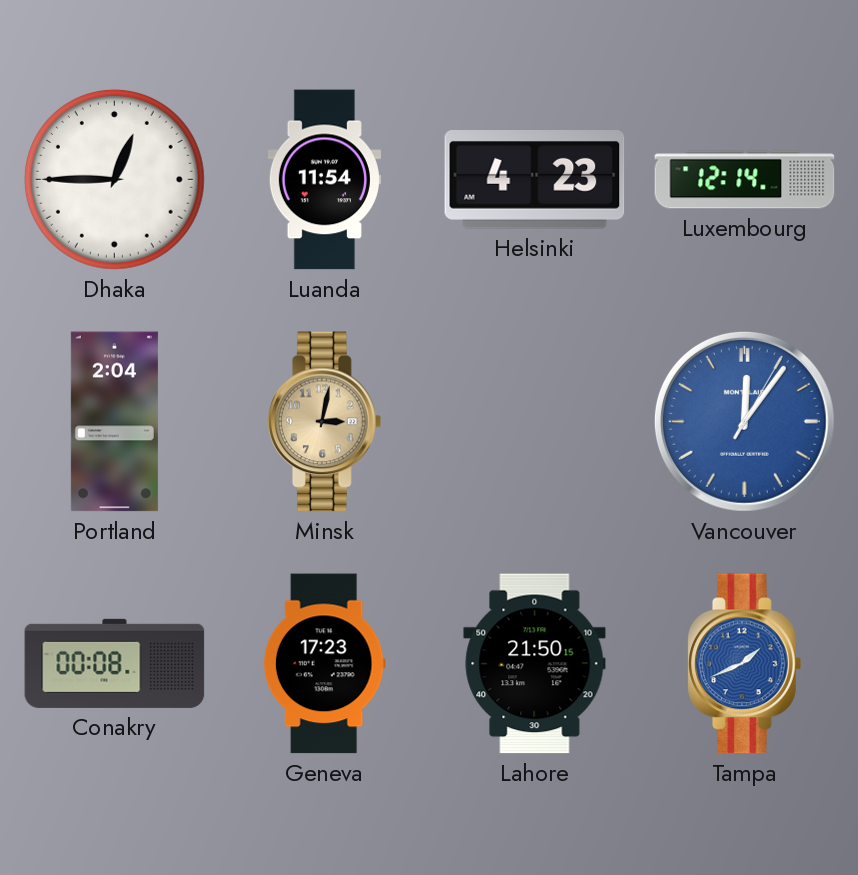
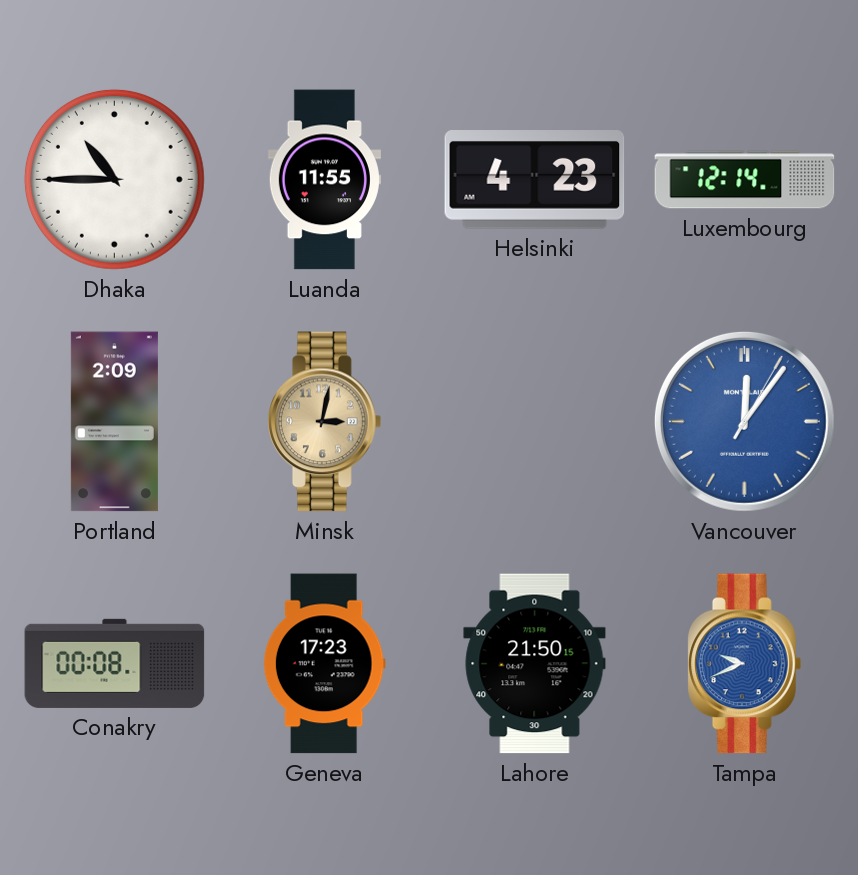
Dhaka: 12:45 -> 10:45 (114, 179)
Luanda: 11:54 -> 11:55 (324, 180)
Portland: 2:04 -> 2:09 (114, 422)
Tampa: 1:41 -> 9:41 (745, 664)
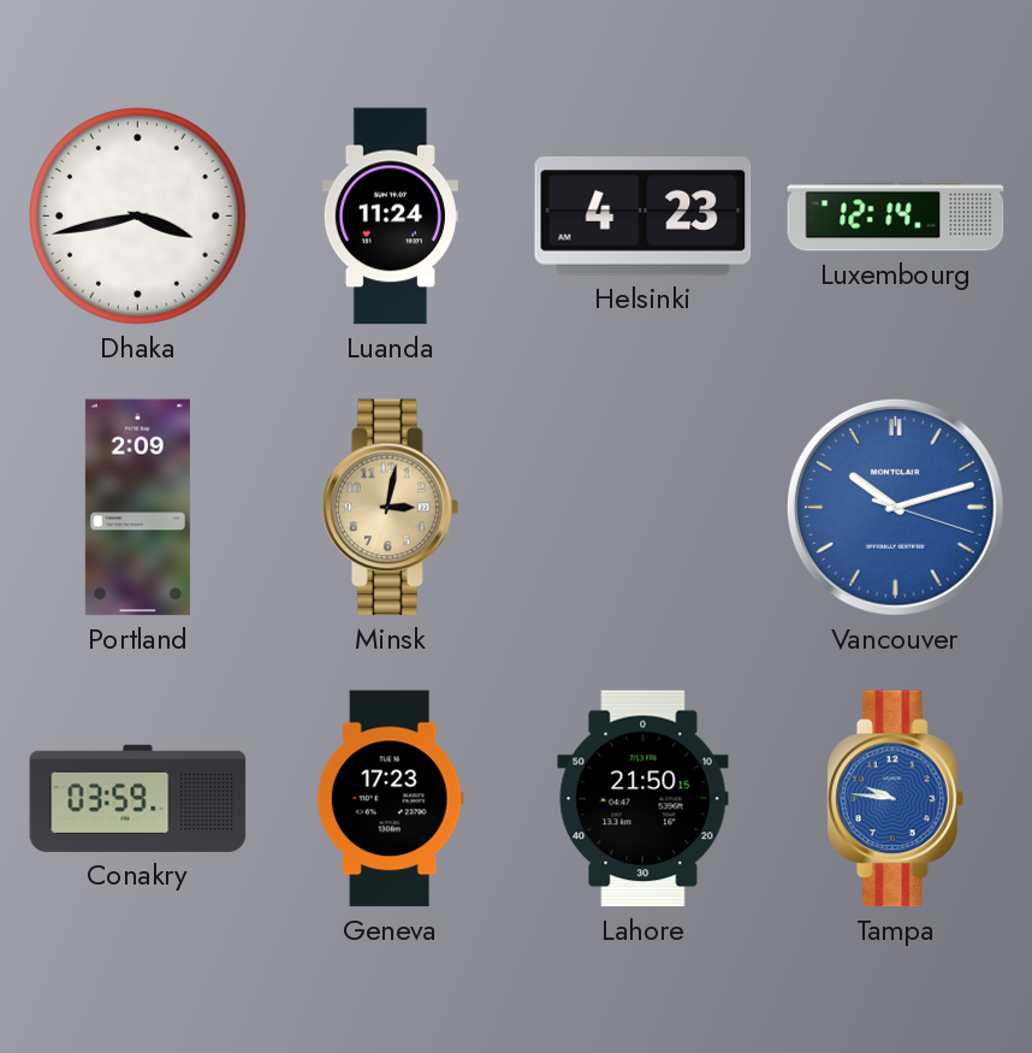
Dhaka: 10:45 -> 3:43 (137, 215)
Luanda: 11:55 -> 11:24 (390, 217)
Vancouver: 12:06 -> 10:12 (895, 507)
Conakry: 00:08 -> 03:59 (138, 798)
Tampa: 9:41 -> 9:46 (896, 799)
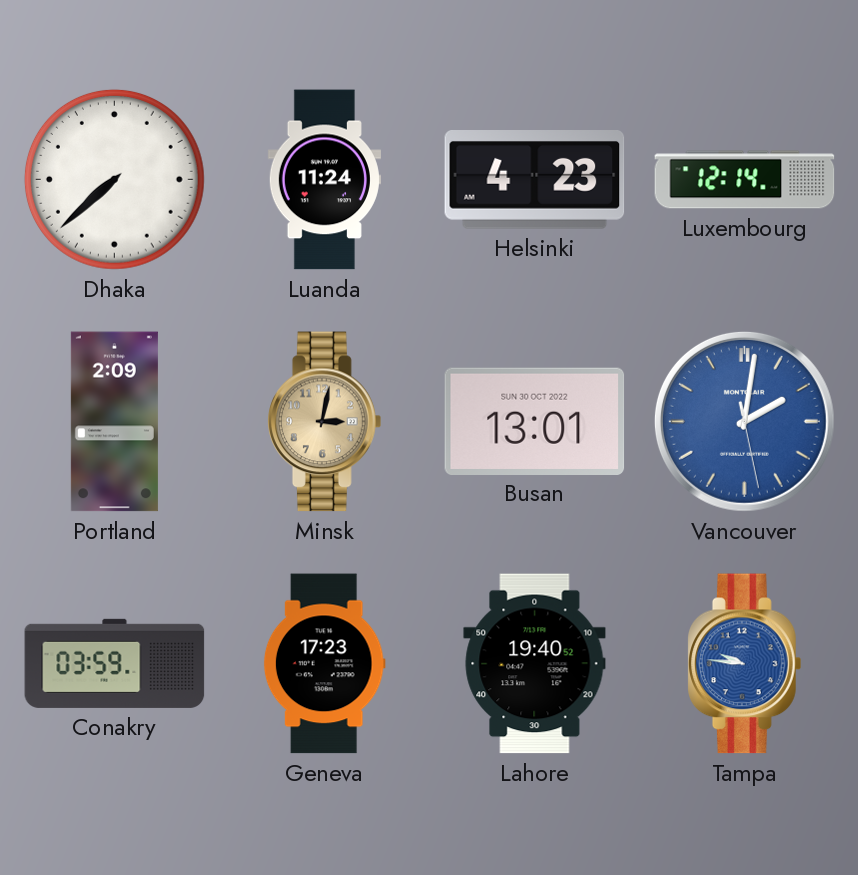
Dhaka: 3:43 -> 7:38 (114, 179)
Busan: none -> 13:01 (535, 421)
Vancouver: 10:12 -> 2:01 (744, 421)
Lahore: 21:50 -> 19:40 (535, 664)
